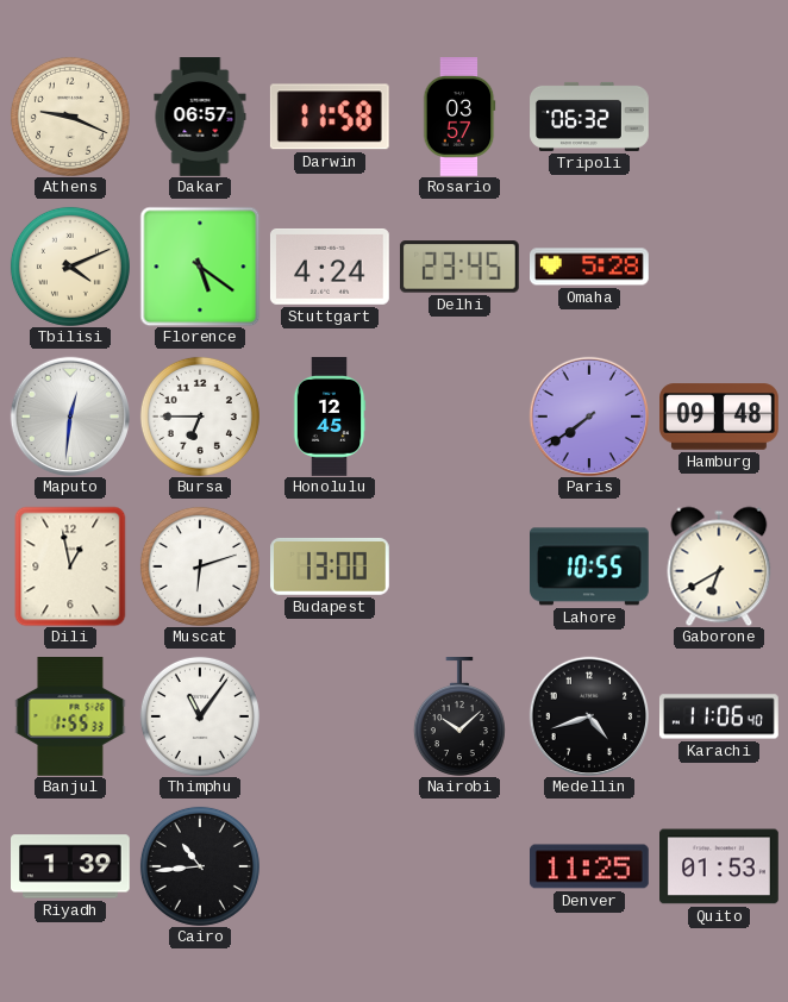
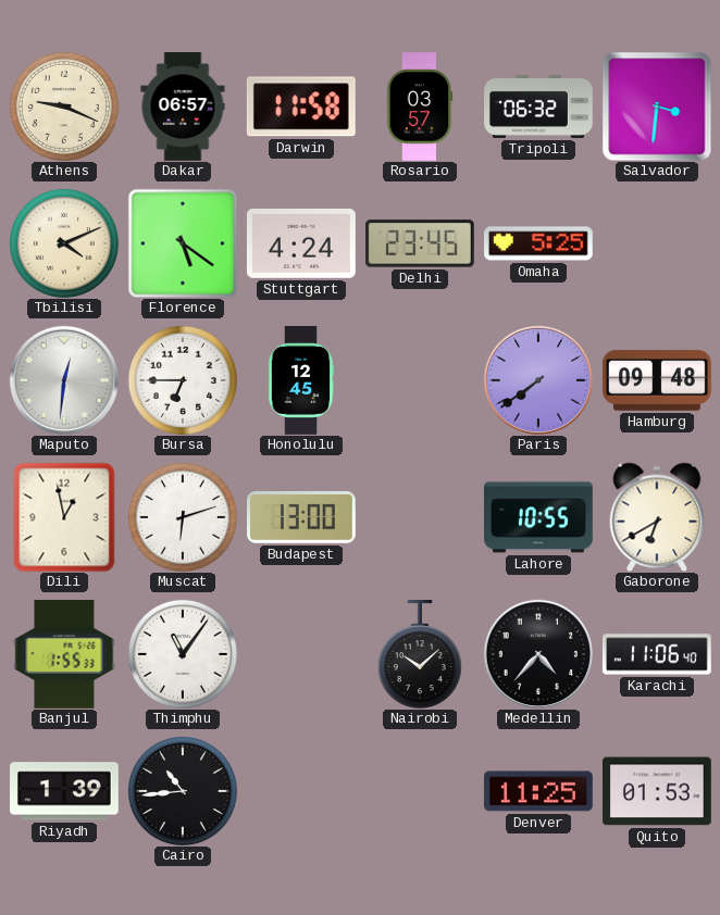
Salvador: none -> 3:31 (657, 106)
Omaha: 5:28 -> 5:25 (539, 243)
Medellin: 4:42 -> 4:37 (537, 653)
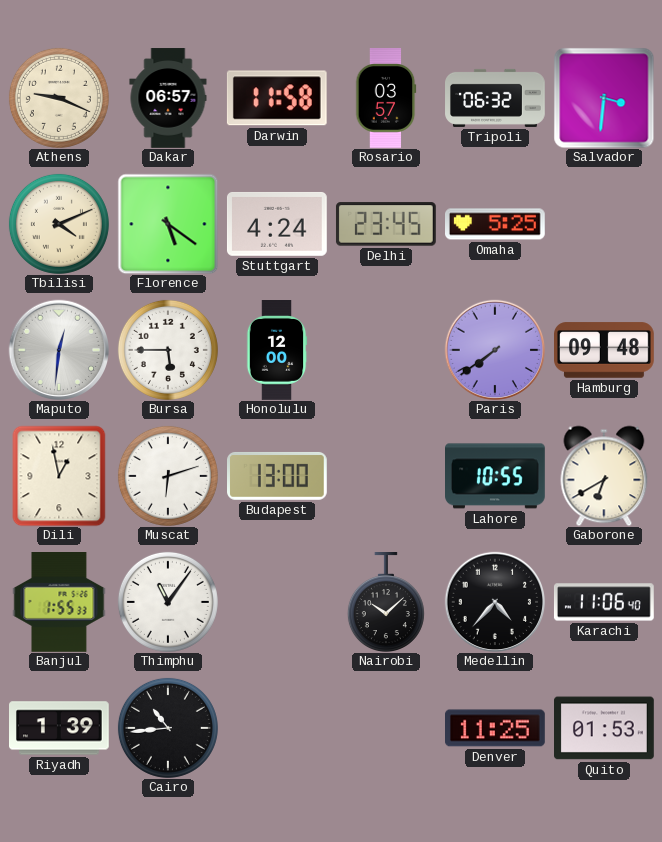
Bursa: 6:45 -> 5:45 (168, 350)
Honolulu: 12:45 -> 12:00 (277, 351)
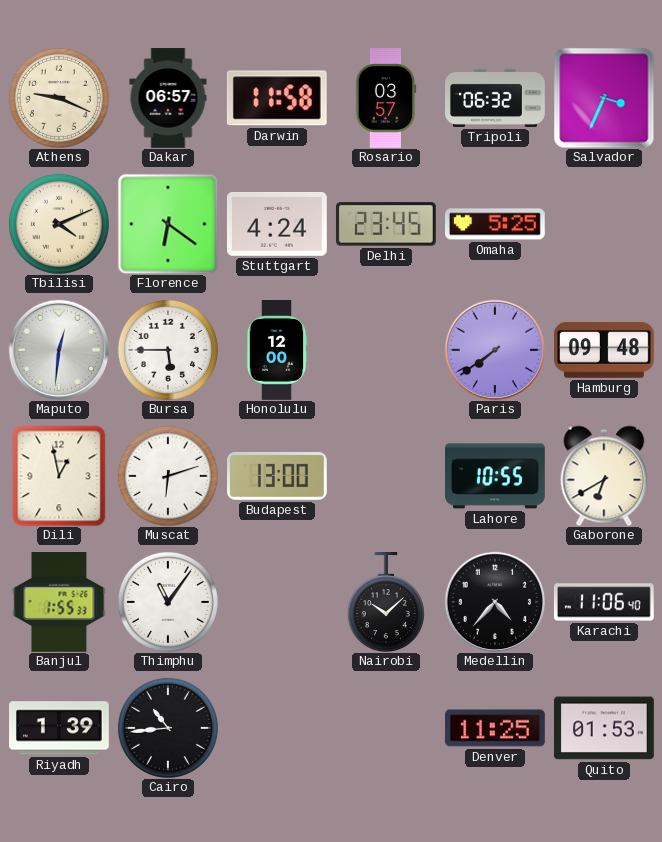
Salvador: 3:31 -> 3:34 (604, 98)
Florence: 5:21 -> 6:21 (168, 224)
